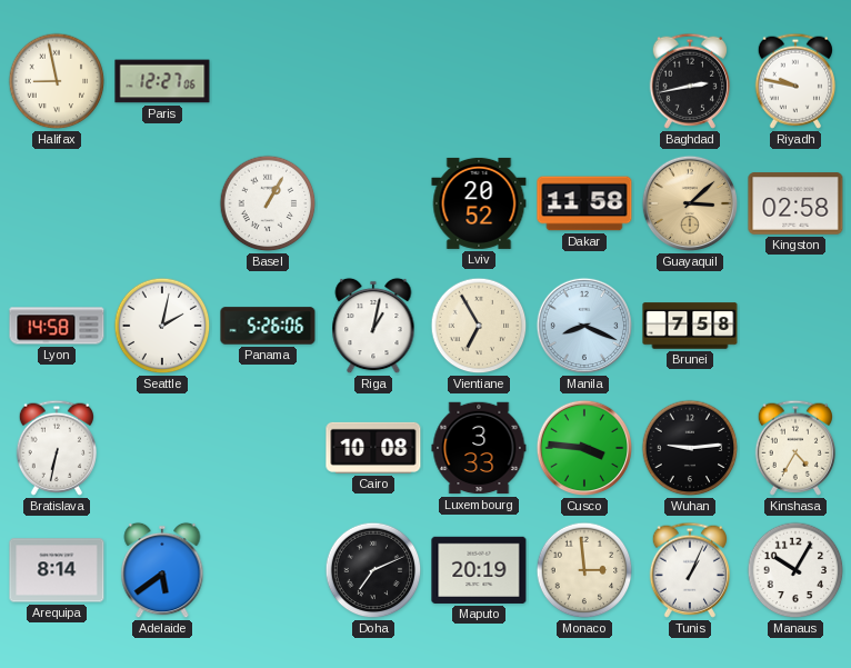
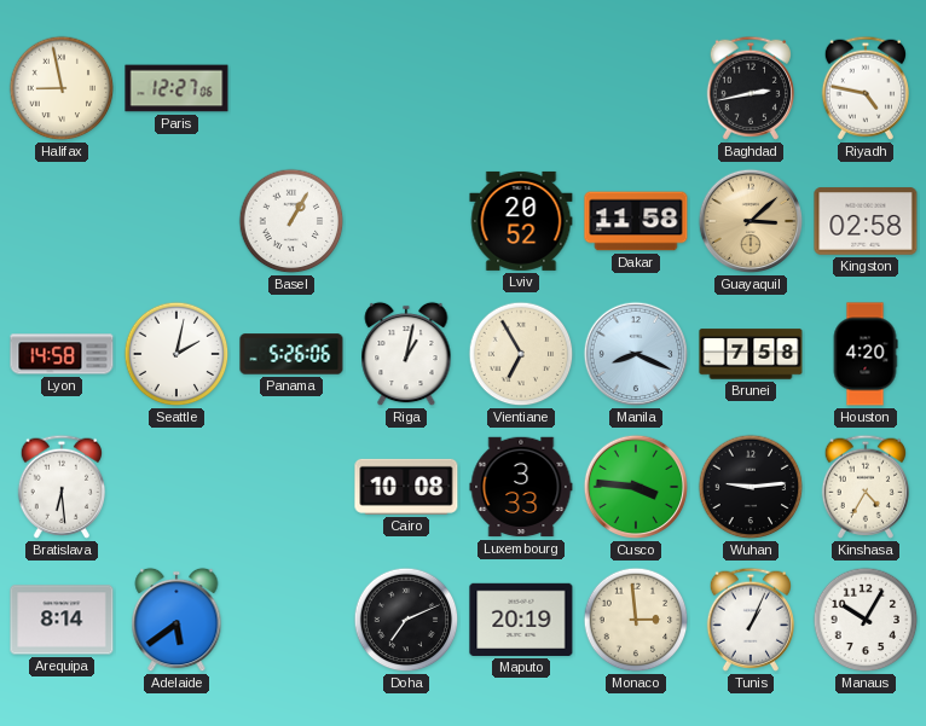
Riyadh: 9:47 -> 4:47 (864, 88)
Houston: none -> 4:20 (866, 354)
Bratislava: 6:32 -> 6:29 (60, 487)
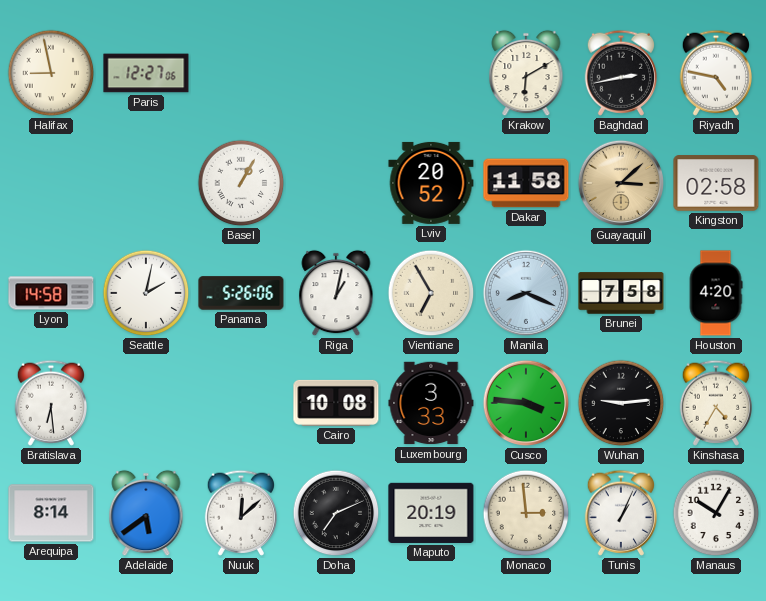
Krakow: none -> 6:10 (526, 73)
Nuuk: none -> 12:08 (240, 513)
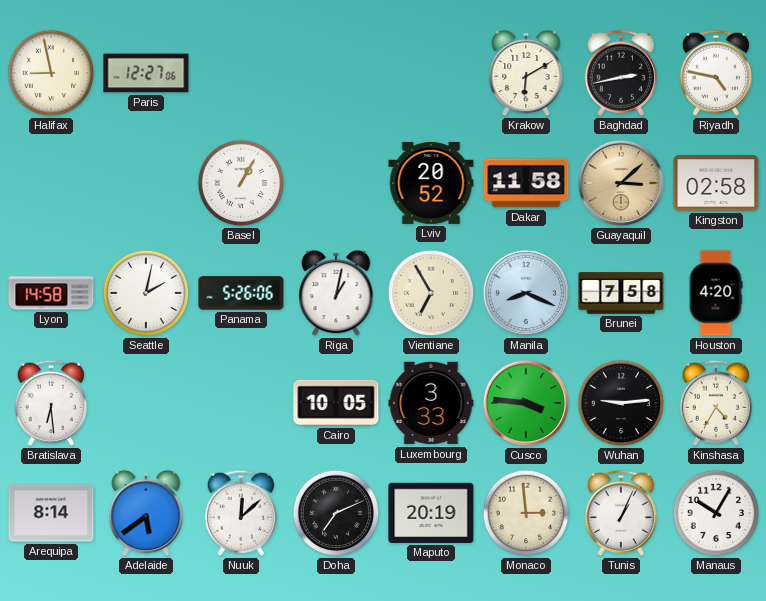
Cairo: 10:08 -> 10:05 (336, 403)
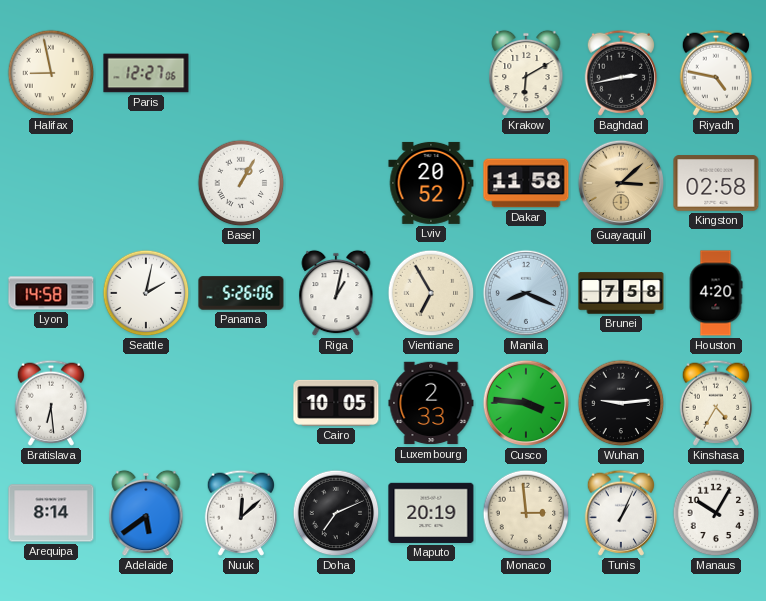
Luxembourg: 3:33 -> 2:33 (431, 403)
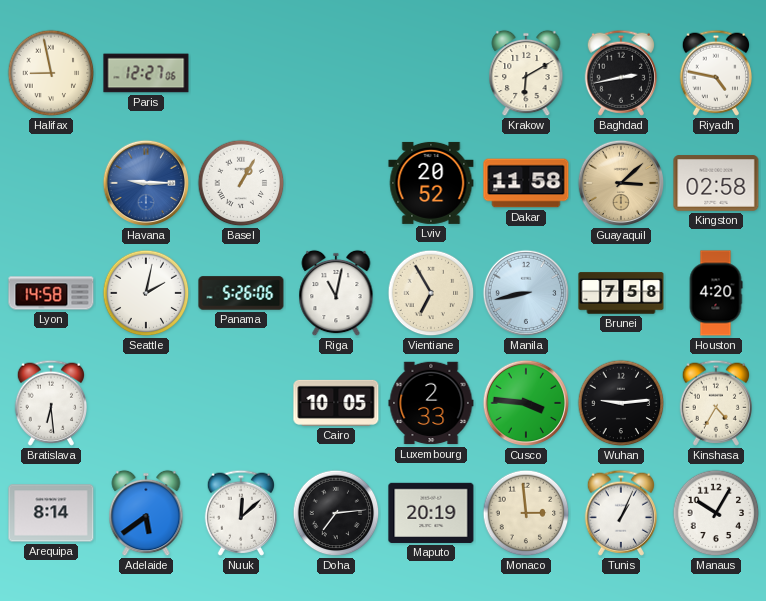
Havana: none -> 9:15 (146, 183)
Riga: 1:02 -> 11:02 (336, 293)
Manila: 8:19 -> 8:43 (526, 293)
Doha: 7:11 -> 7:14 (336, 513)
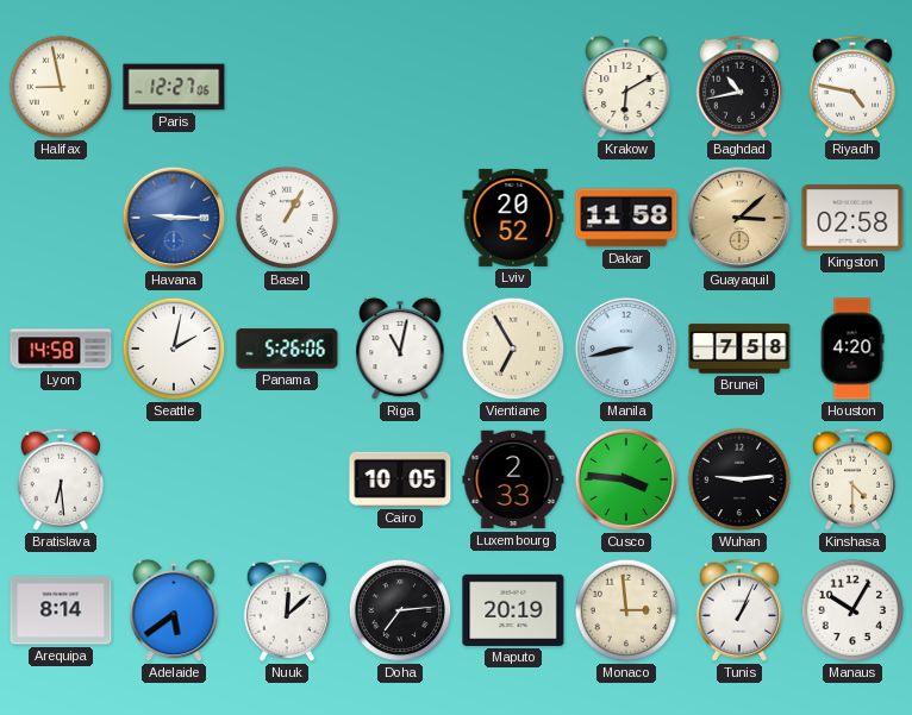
Baghdad: 2:43 -> 10:43 (738, 87)
Kinshasa: 4:35 -> 4:30 (851, 479)
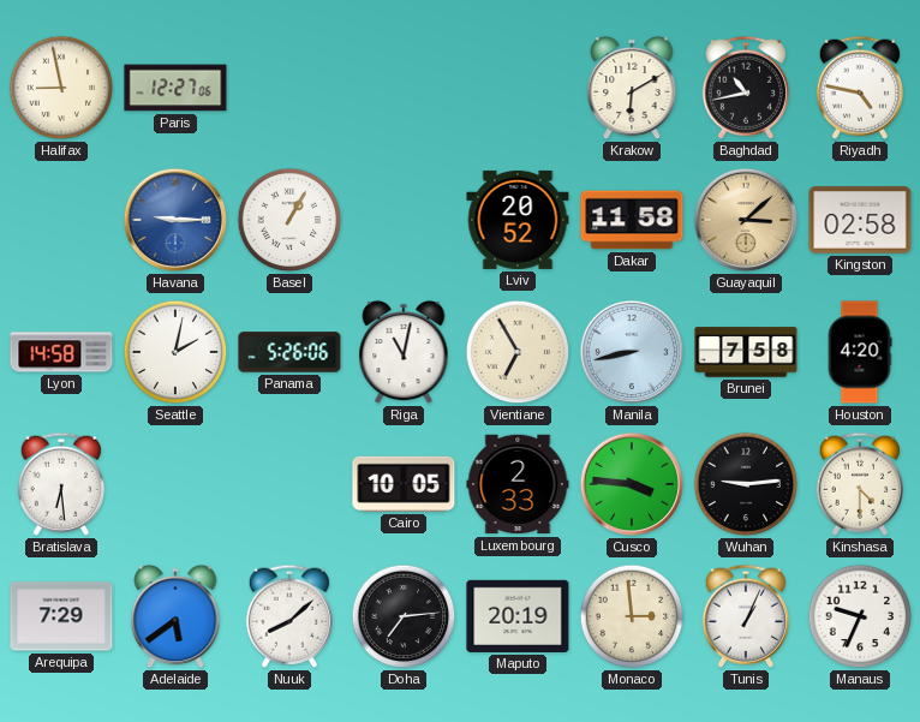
Arequipa: 8:14 -> 7:29 (61, 616)
Nuuk: 12:08 -> 8:08 (288, 616)
Manaus: 10:05 -> 9:34 (860, 616)
